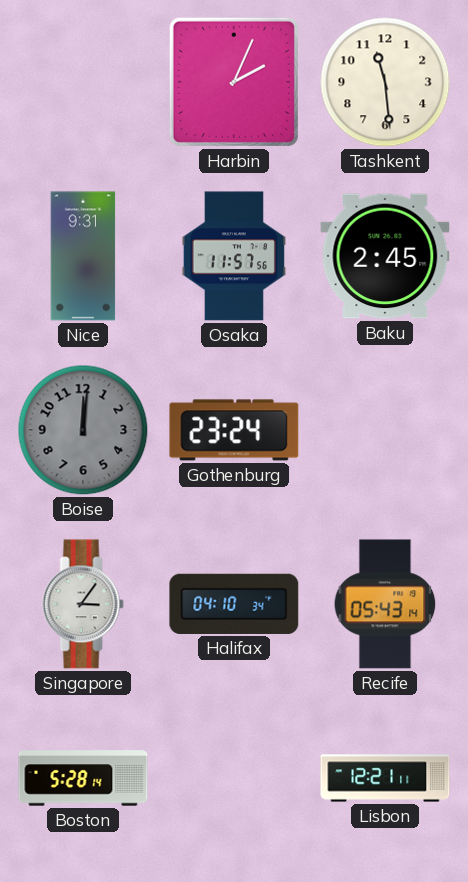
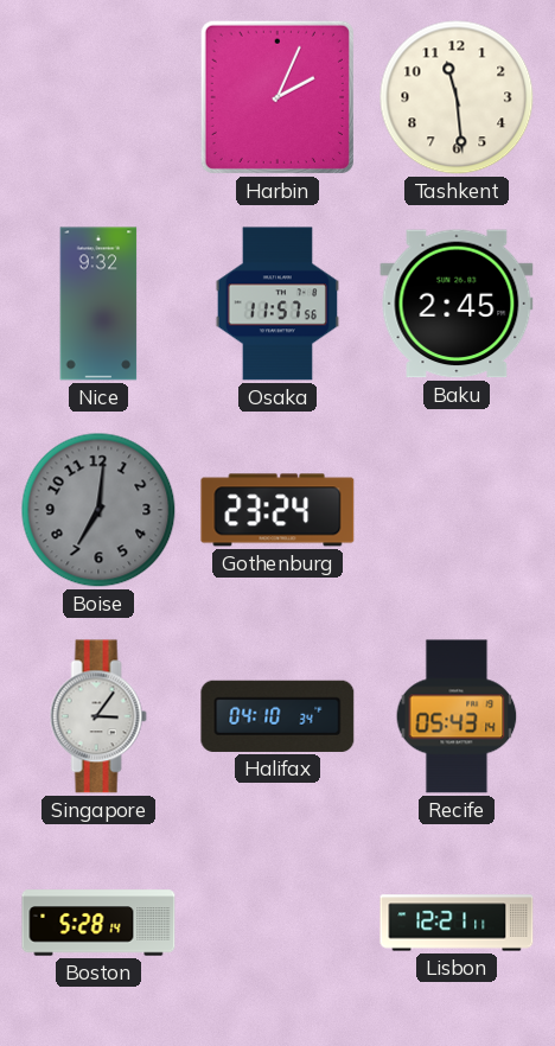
Nice: 9:31 -> 9:32 (98, 304)
Boise: 12:01 -> 7:01 (98, 510)
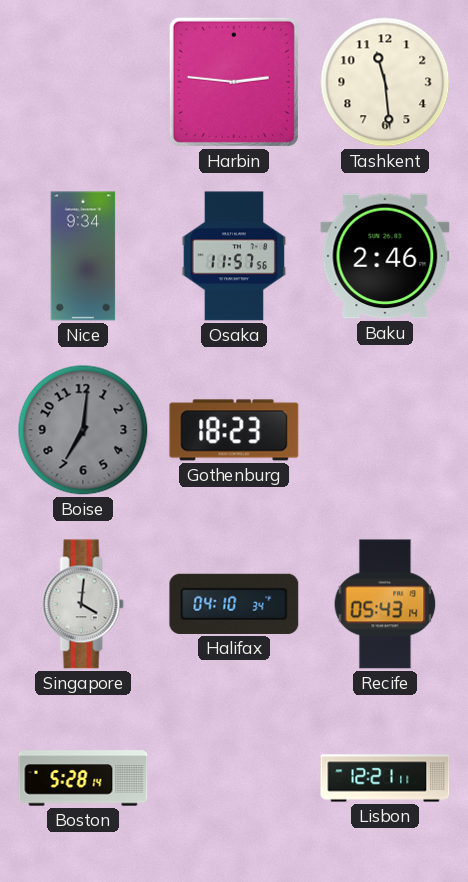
Harbin: 2:04 -> 2:46 (234, 82)
Nice: 9:32 -> 9:34 (83, 256)
Baku: 2:45 -> 2:46 (385, 256)
Gothenburg: 23:24 -> 18:23 (234, 430)
Singapore: 3:06 -> 4:01 (83, 604)
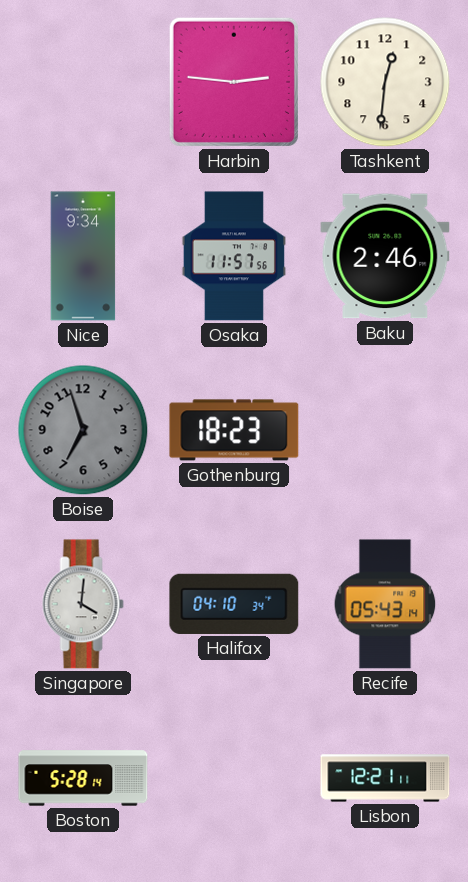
Tashkent: 11:29 -> 12:31 (385, 82)
Boise: 7:01 -> 6:57 (83, 430)
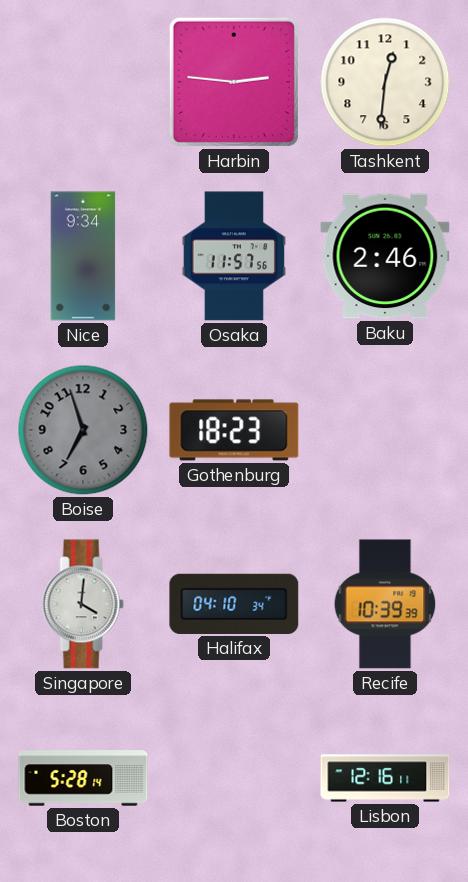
Recife: 05:43 -> 10:39 (385, 604)
Lisbon: 12:21 -> 12:16 (385, 778)
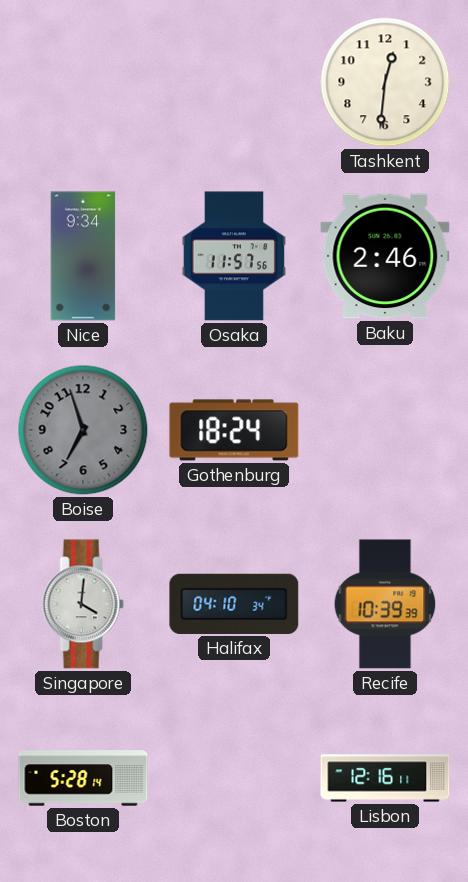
Harbin: 2:46 -> none (234, 82)
Gothenburg: 18:23 -> 18:24 (234, 430)
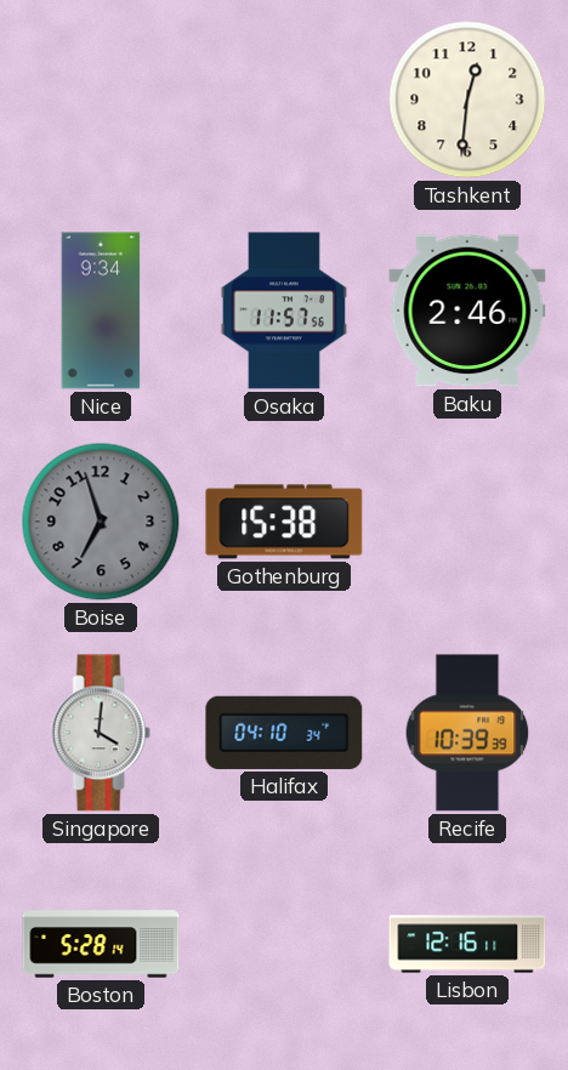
Gothenburg: 18:24 -> 15:38 (284, 522)
